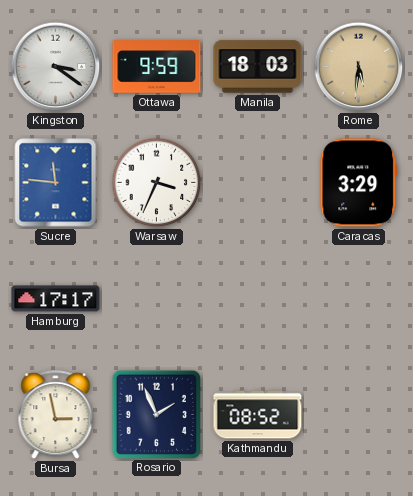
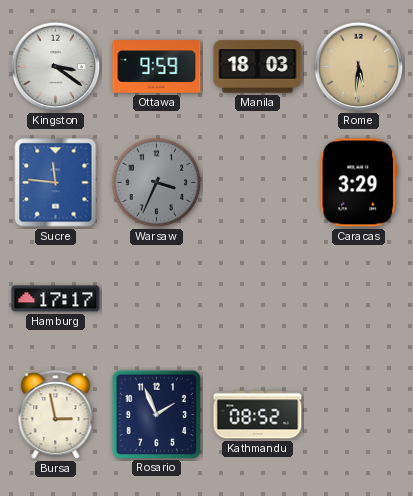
Warsaw dial: white -> grey (157, 183)
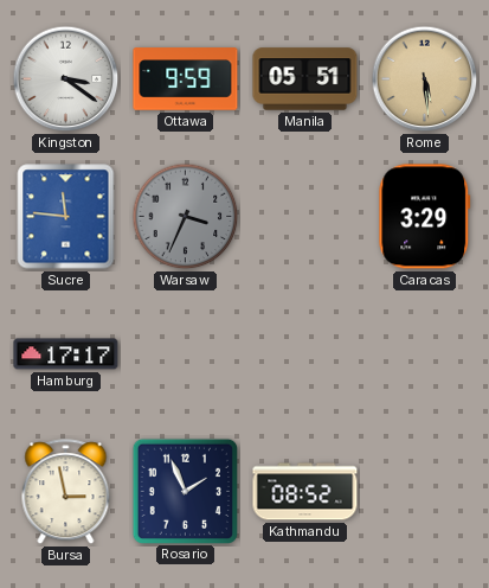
Manila: 18:03 -> 05:51 (305, 79)
Rome: 5:31 -> 5:29 (425, 79)
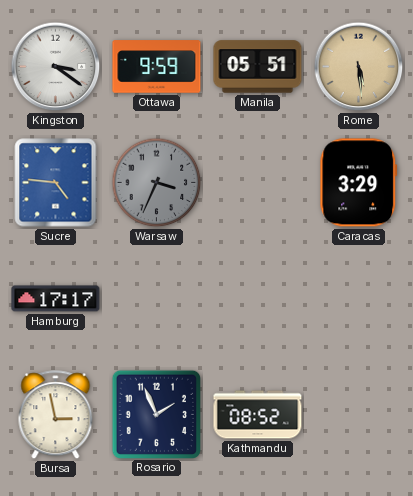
Sucre: 11:46 -> 4:46 (56, 183)
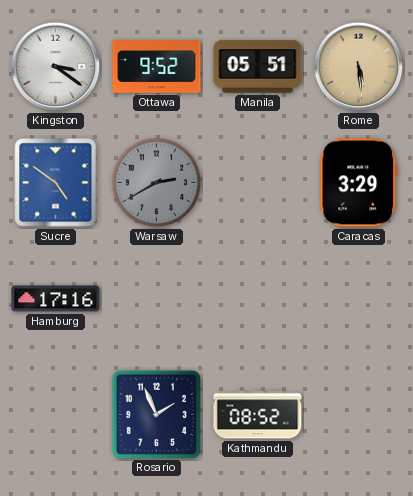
Ottawa: 9:59 -> 9:52 (157, 67)
Sucre: 4:46 -> 4:51 (56, 183)
Warsaw: 3:34 -> 2:40 (157, 183)
Hamburg: 17:17 -> 17:16 (56, 299)
Bursa: 2:58 -> none (56, 415)
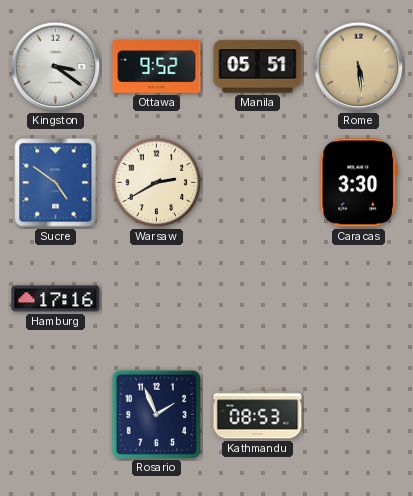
Warsaw dial: grey -> cream (157, 183)
Caracas: 3:29 -> 3:30 (359, 183)
Kathmandu: 08:52 -> 08:53 (258, 415)
